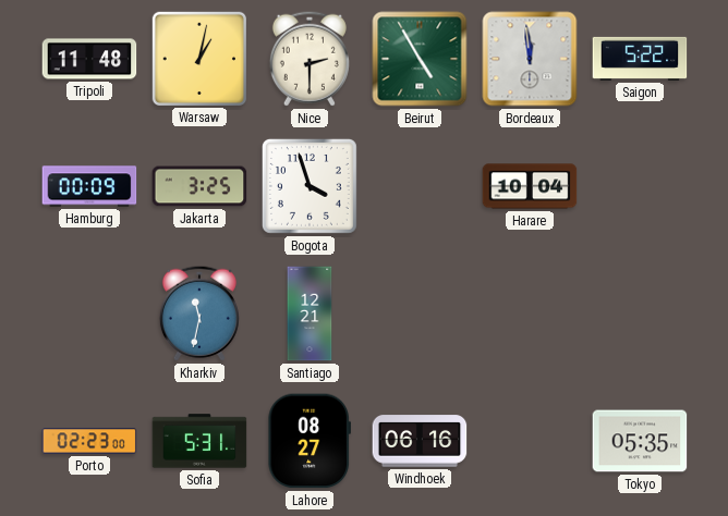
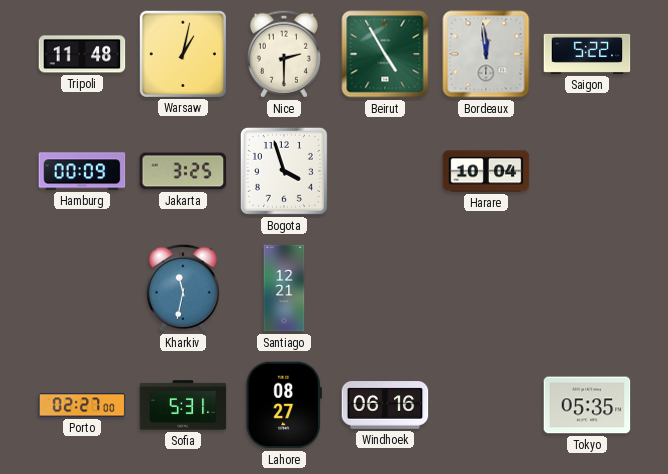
Porto: 02:23 -> 02:27 (82, 405)
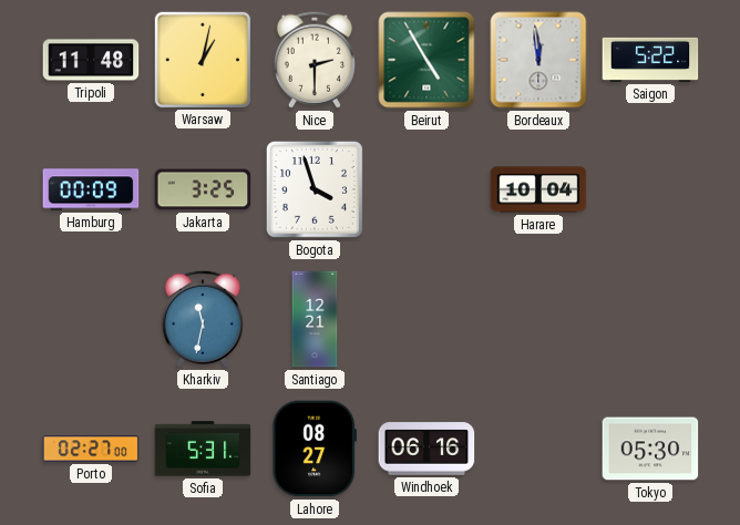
Tokyo: 05:35 -> 05:30 (650, 449)
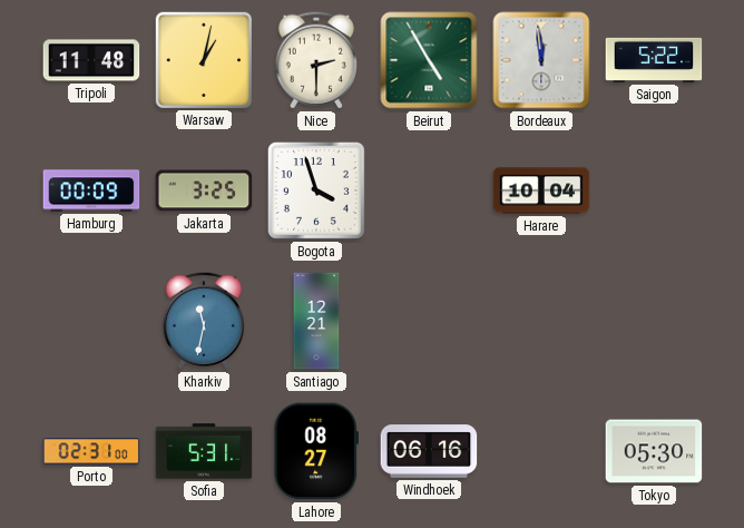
Porto: 02:27 -> 02:31 (91, 451)
